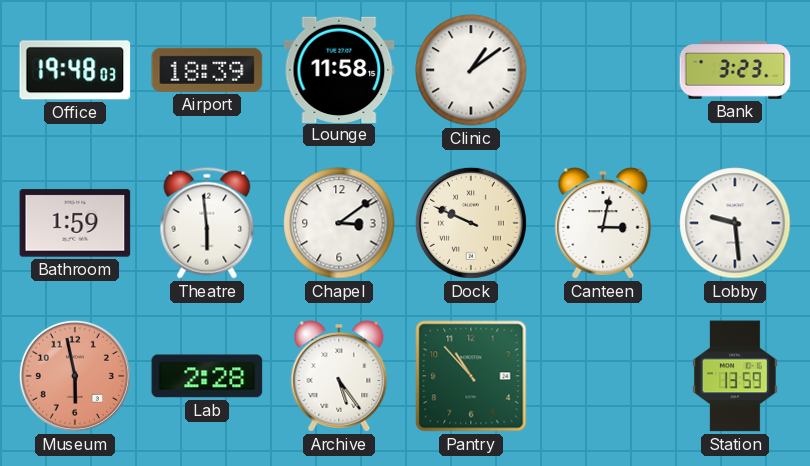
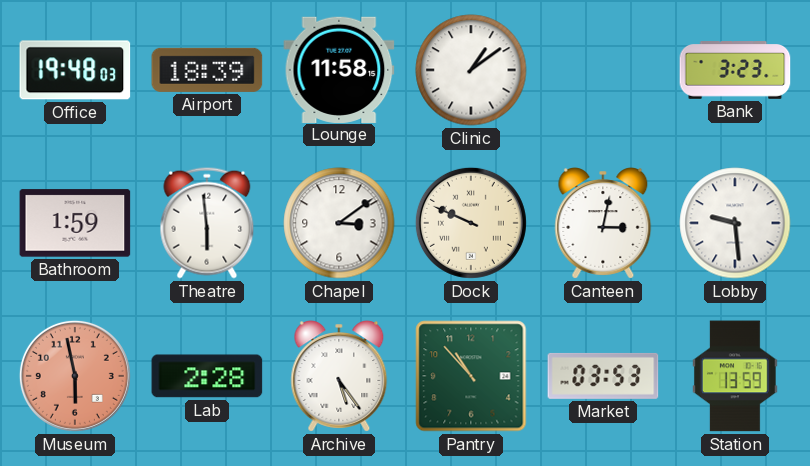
Market: none -> 03:53 (603, 376)
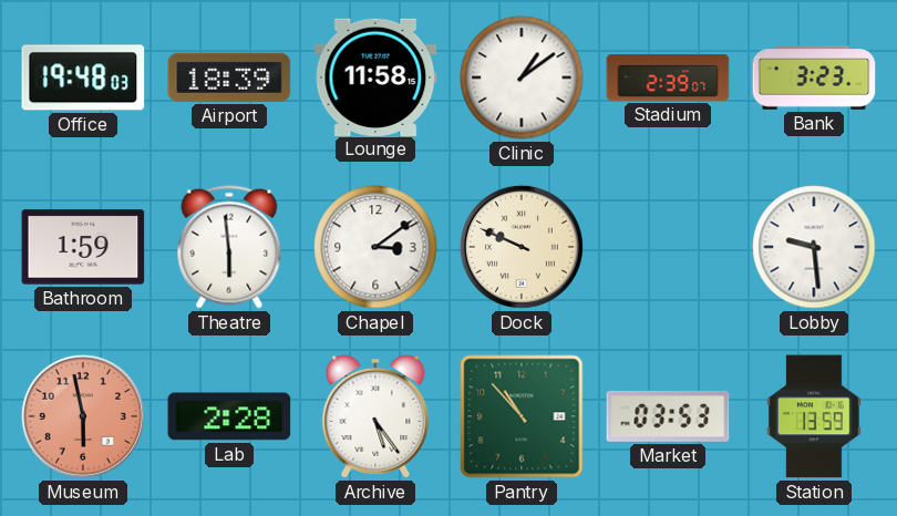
Stadium: none -> 2:39 (668, 78)
Canteen: 3:02 -> none (603, 223)
